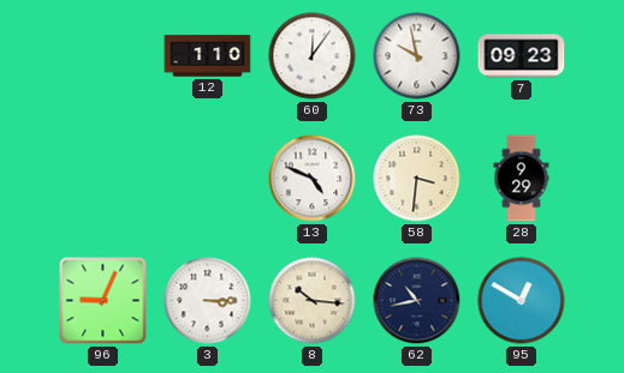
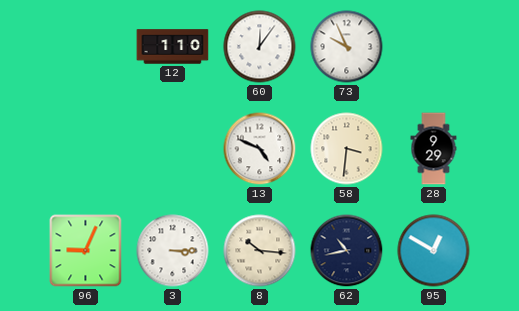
73: 9:58 -> 9:56 (347, 47)
7: 09:23 -> none (522, 56)
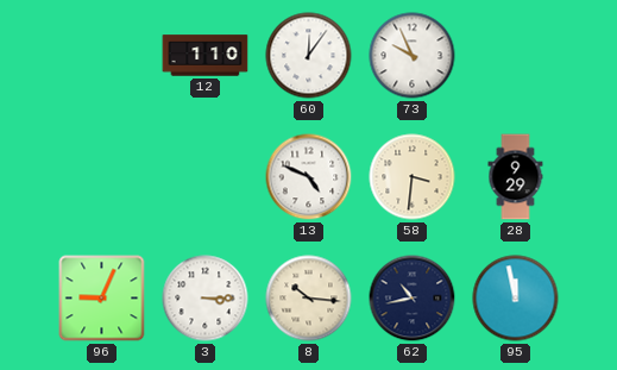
95: 12:50 -> 11:58 (516, 299)
